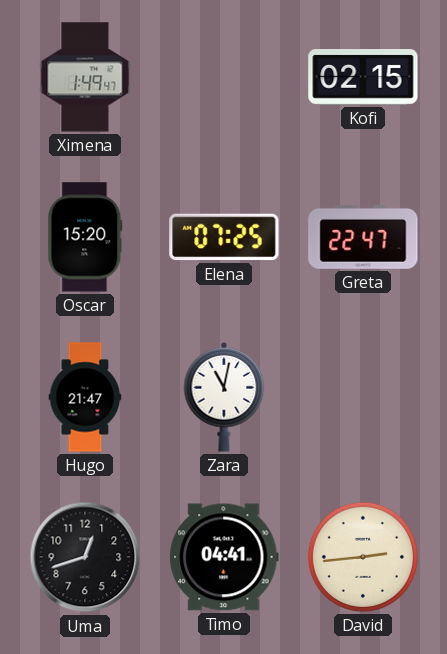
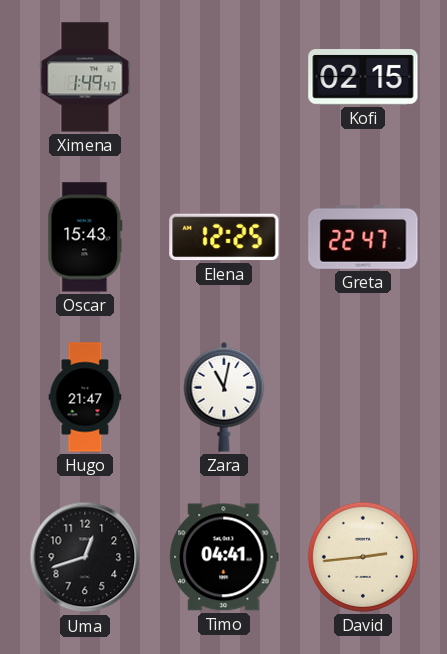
Oscar: 15:20 -> 15:43 (85, 237)
Elena: 07:25 -> 12:25 (224, 237)
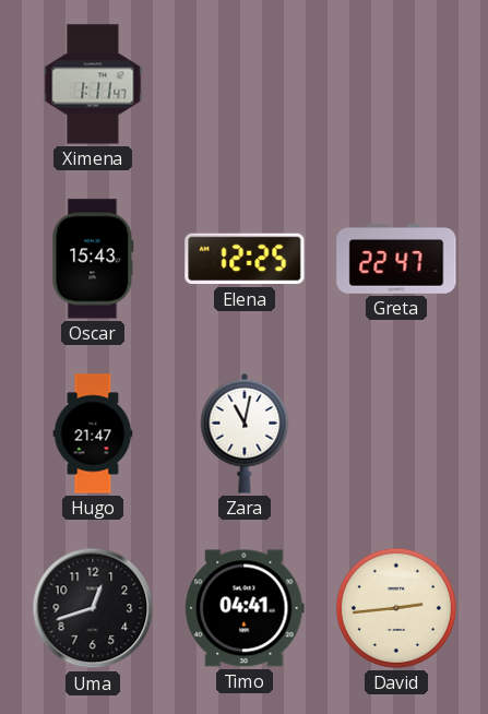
Ximena: 1:49 -> 1:11 (93, 84)
Kofi: 02:15 -> none (363, 77)
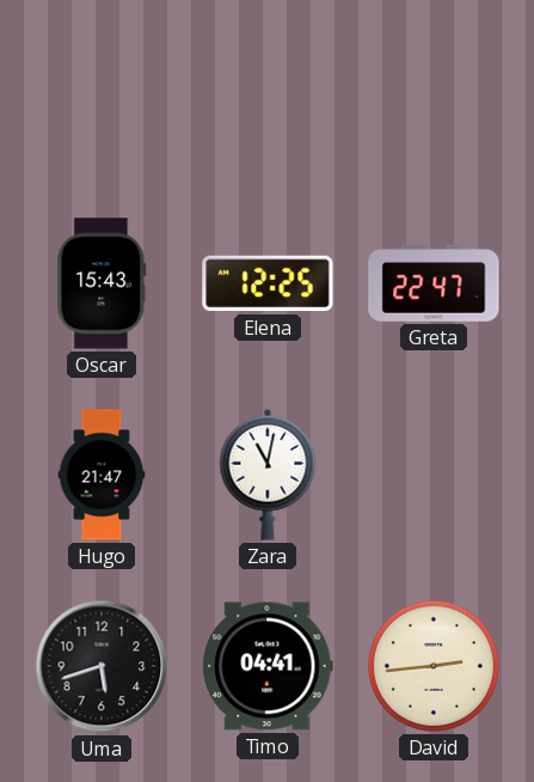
Ximena: 1:11 -> none (93, 84)
Uma: 12:42 -> 5:42 (102, 666)
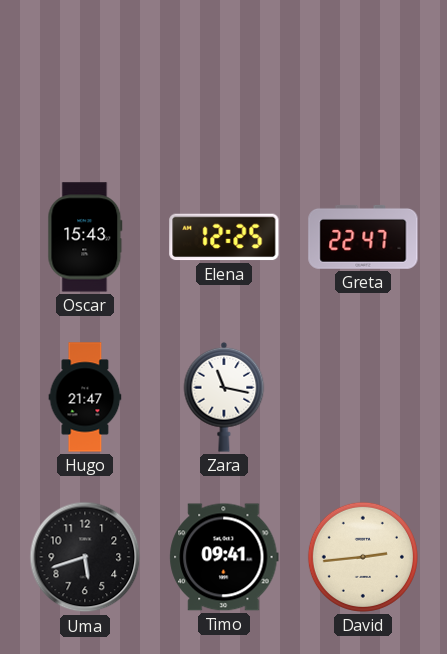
Zara: 11:02 -> 11:17 (224, 397)
Timo: 04:41 -> 09:41 (224, 557)
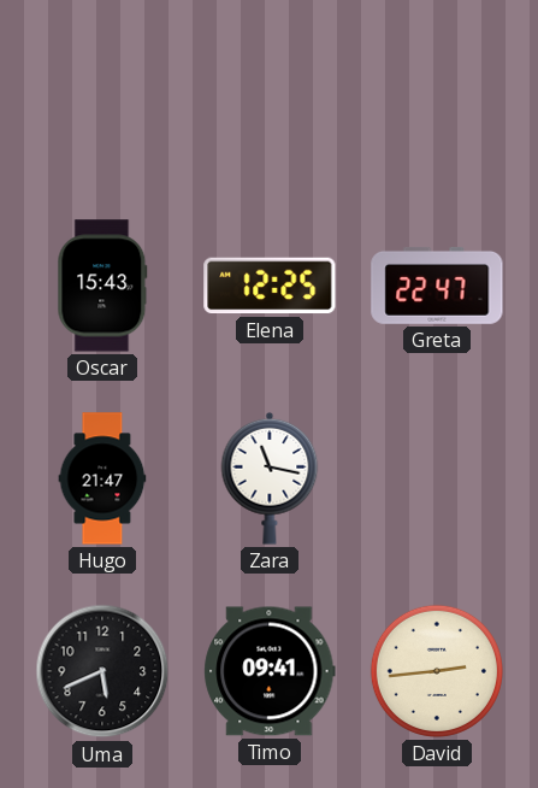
Uma: 5:42 -> 5:41 (102, 671)
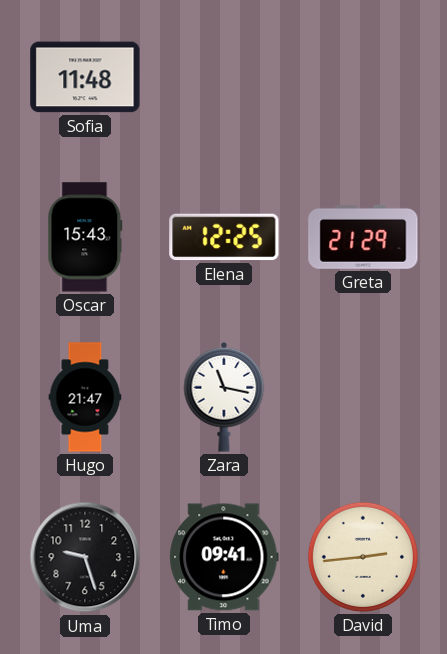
Sofia: none -> 11:48 (85, 77)
Greta: 22:47 -> 21:29 (363, 237)
Uma: 5:41 -> 9:27 (85, 557)
